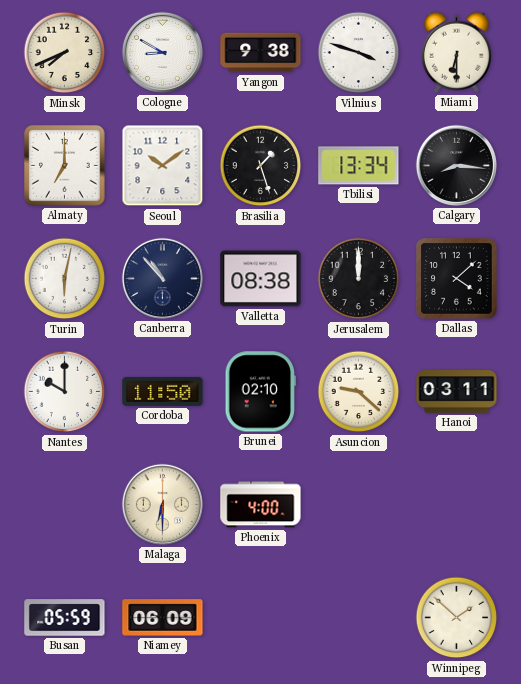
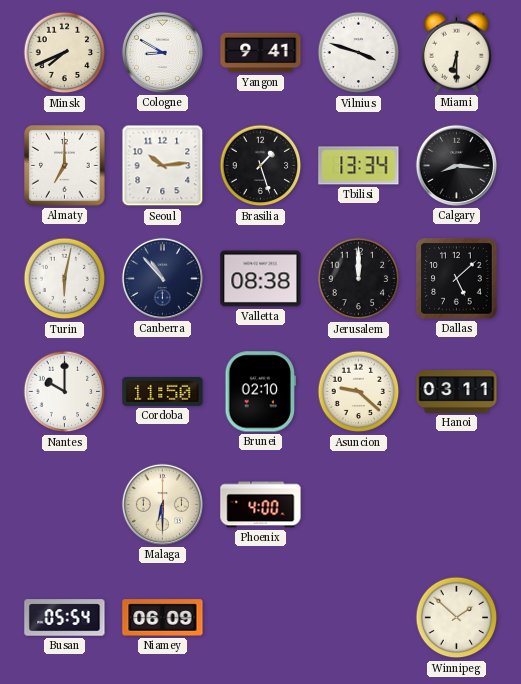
Yangon: 9:38 -> 9:41 (261, 53)
Seoul: 10:09 -> 10:14 (163, 166)
Dallas: 4:08 -> 5:08 (457, 279)
Busan: 05:59 -> 05:54 (65, 618)
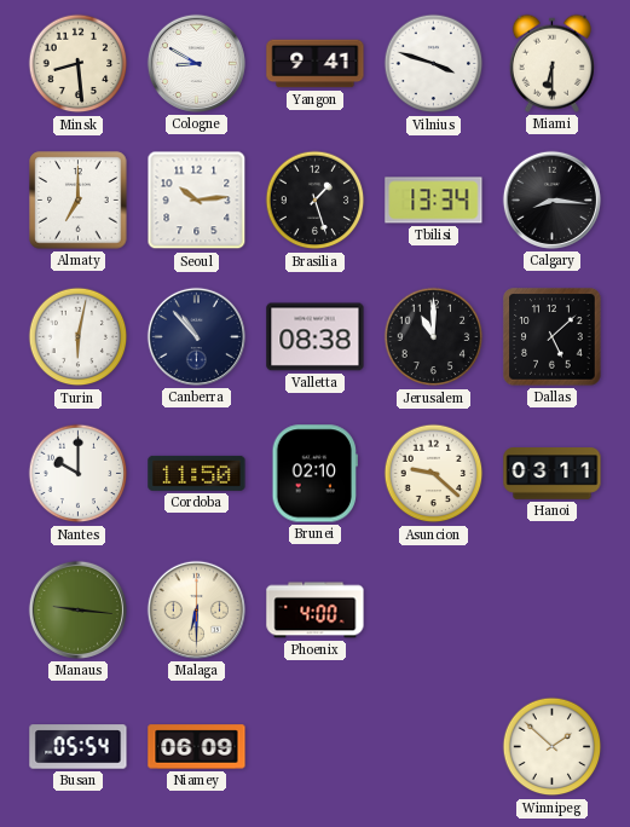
Minsk: 7:41 -> 8:29 (79, 64)
Jerusalem: 12:00 -> 11:00 (434, 337)
Manaus: none -> 9:16 (77, 609)
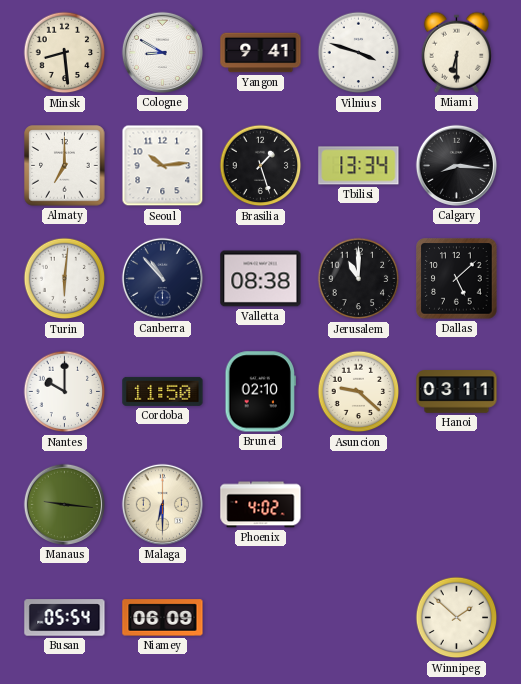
Turin: 6:02 -> 6:01 (65, 279)
Phoenix: 4:00 -> 4:02 (261, 505)
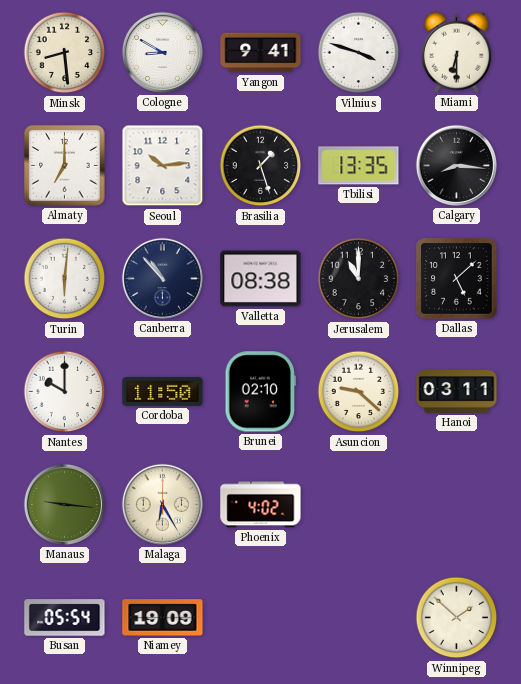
Tbilisi: 13:34 -> 13:35 (359, 166)
Malaga: 6:30 -> 6:25 (162, 504)
Niamey: 06:09 -> 19:09 (163, 618)
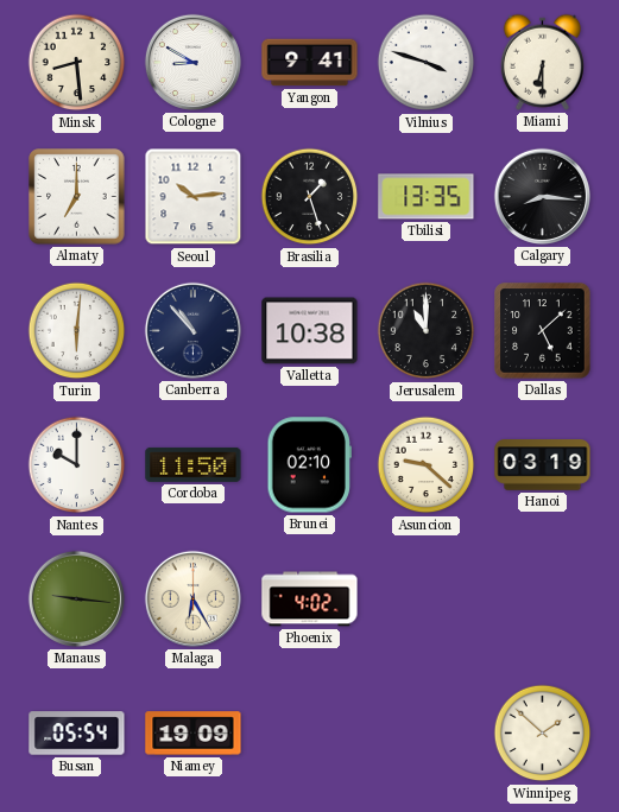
Valletta: 08:38 -> 10:38 (310, 331)
Hanoi: 03:11 -> 03:19 (543, 465)
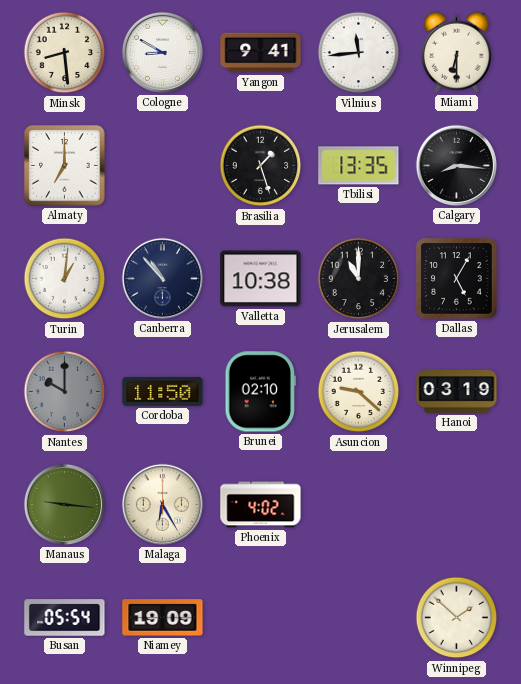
Vilnius: 3:48 -> 11:44 (359, 53)
Seoul: 10:14 -> none (194, 197)
Turin: 6:01 -> 1:01 (65, 279)
Dallas: 5:08 -> 5:05 (457, 279)
Nantes dial: white -> grey (65, 392)
